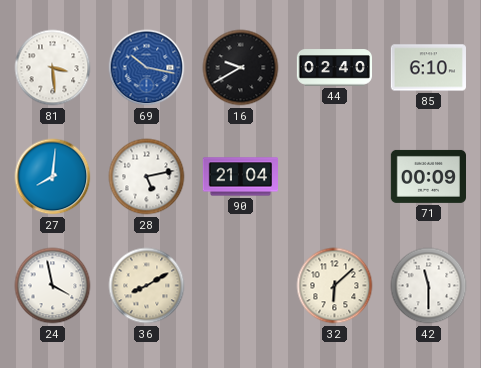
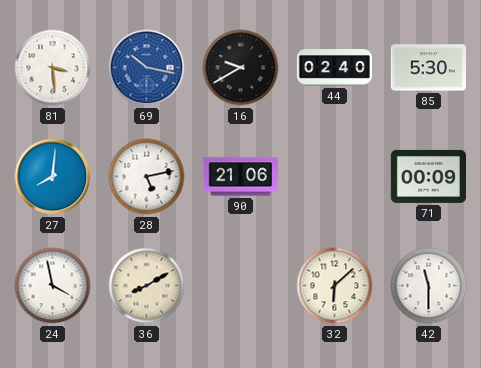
85: 6:10 -> 5:30 (428, 68)
90: 21:04 -> 21:06 (240, 177)
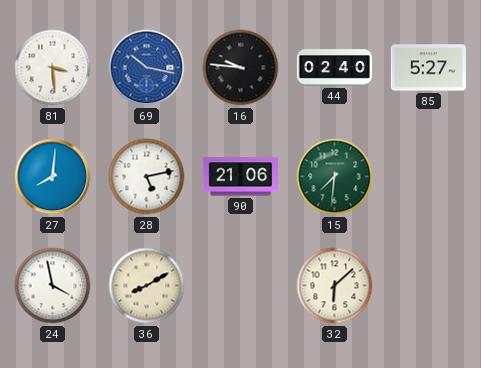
16: 9:40 -> 9:46 (241, 68)
85: 5:30 -> 5:27 (428, 68)
15: none -> 7:31 (335, 177)
71: 00:09 -> none (428, 176)
42: 11:30 -> none (429, 286)
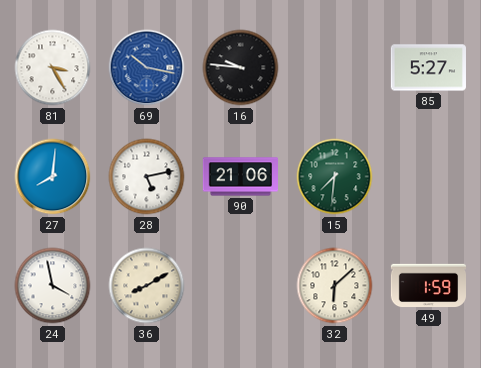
81: 3:29 -> 3:25 (53, 68)
44: 02:40 -> none (334, 68)
49: none -> 1:59 (428, 286)
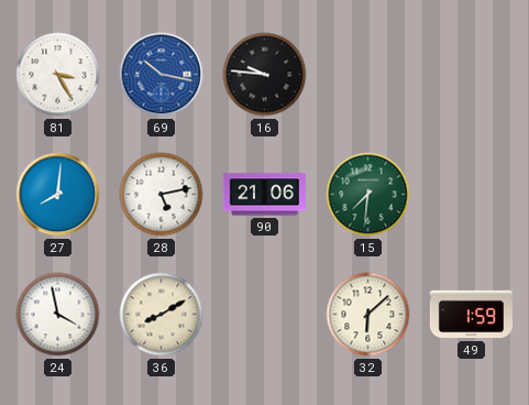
85: 5:27 -> none (428, 68)
